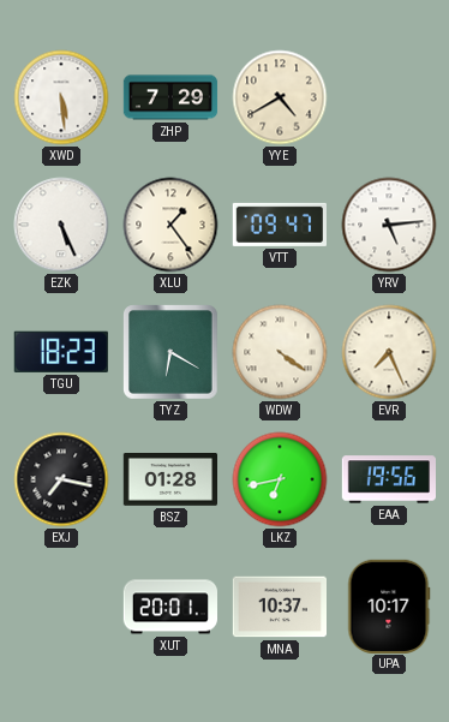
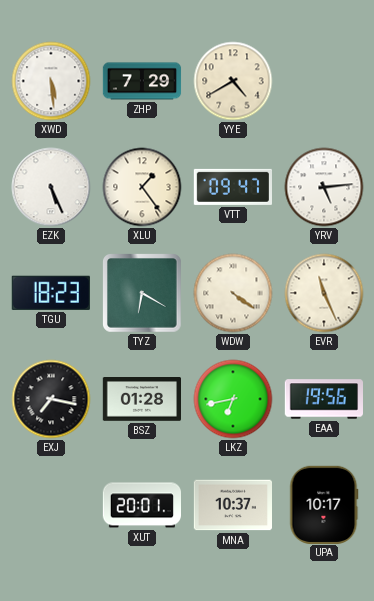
EVR: 7:26 -> 11:26 (324, 293)
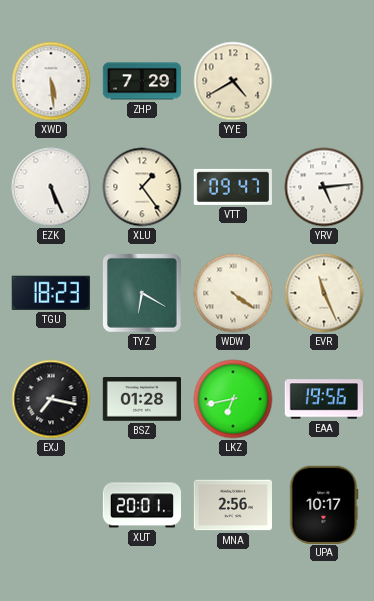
MNA: 10:37 -> 2:56 (232, 505)
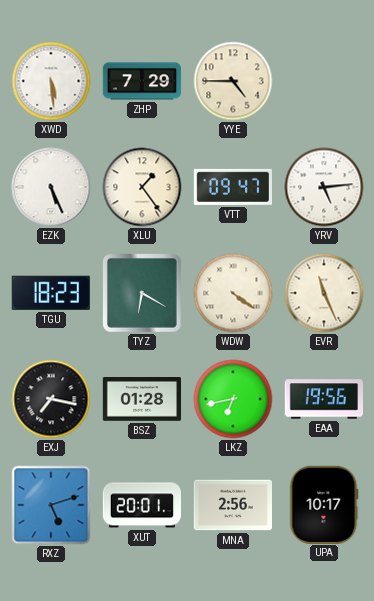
YYE: 4:40 -> 4:45 (233, 81)
RXZ: none -> 5:12 (51, 505)
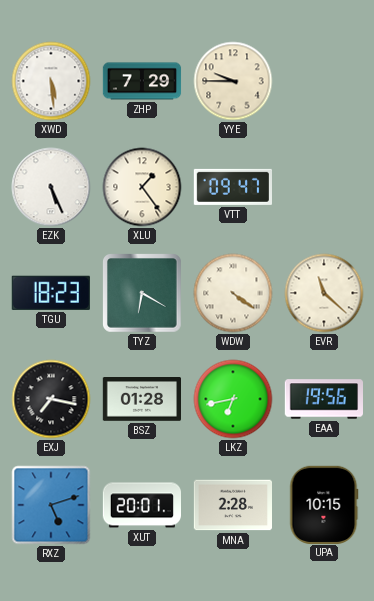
YYE: 4:45 -> 9:45 (233, 81)
YRV: 5:14 -> none (324, 187)
EVR: 11:26 -> 11:22 (324, 293)
MNA: 2:56 -> 2:28 (232, 505)
UPA: 10:17 -> 10:15 (324, 504)
